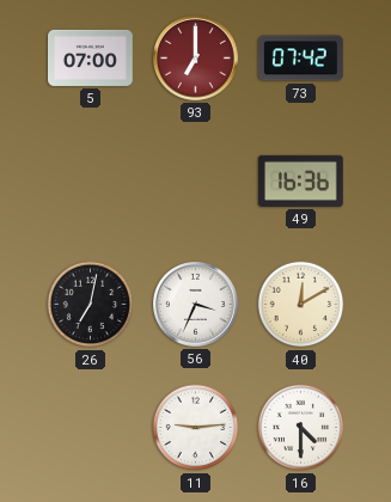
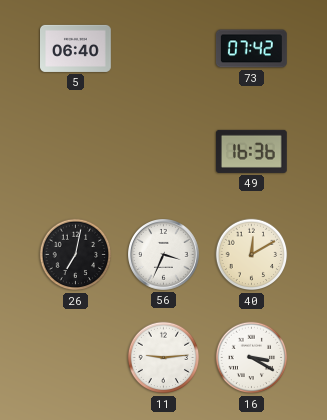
5: 07:00 -> 06:40 (76, 48)
93: 7:00 -> none (196, 59)
16: 4:30 -> 3:20 (252, 358)
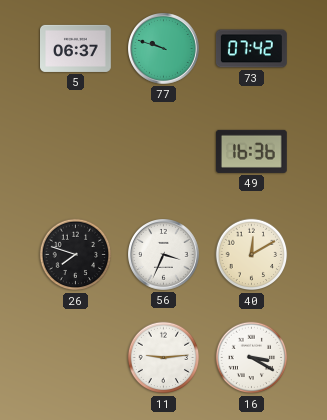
5: 06:40 -> 06:37 (76, 48)
77: none -> 9:48 (164, 49)
26: 7:02 -> 7:48 (76, 255)
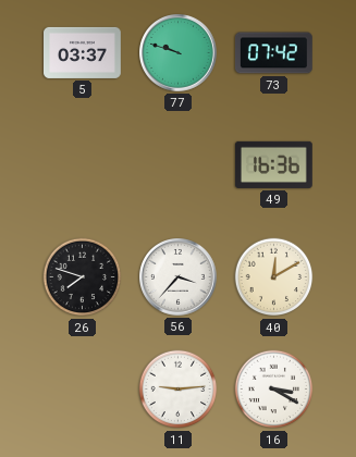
5: 06:37 -> 03:37 (83, 52)
56: 3:34 -> 3:37 (179, 277)
